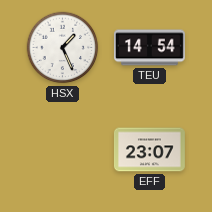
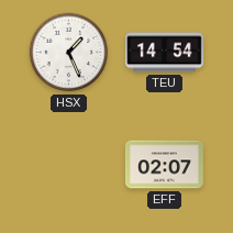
EFF: 23:07 -> 02:07 (164, 165)
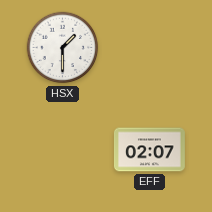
HSX: 1:26 -> 1:30 (63, 48)
TEU: 14:54 -> none (164, 53)
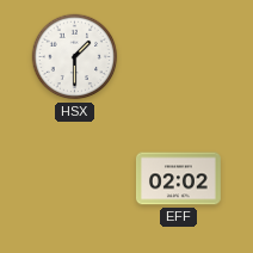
EFF: 02:07 -> 02:02 (178, 179)
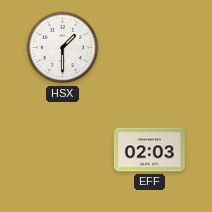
EFF: 02:02 -> 02:03 (149, 150)
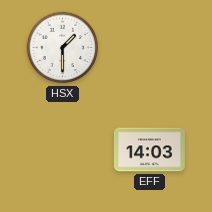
EFF: 02:03 -> 14:03 (149, 150)
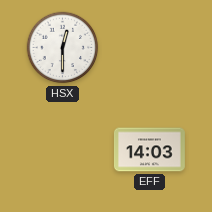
HSX: 1:30 -> 12:30 (63, 48)
